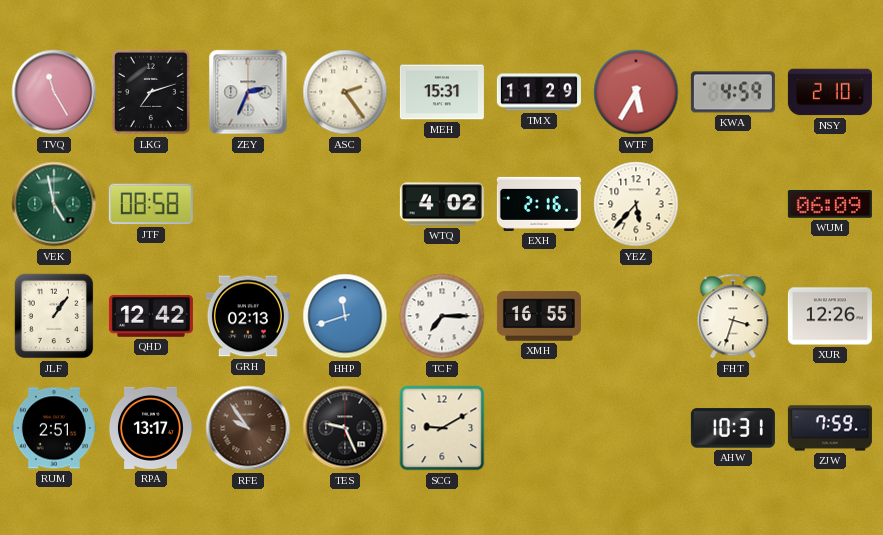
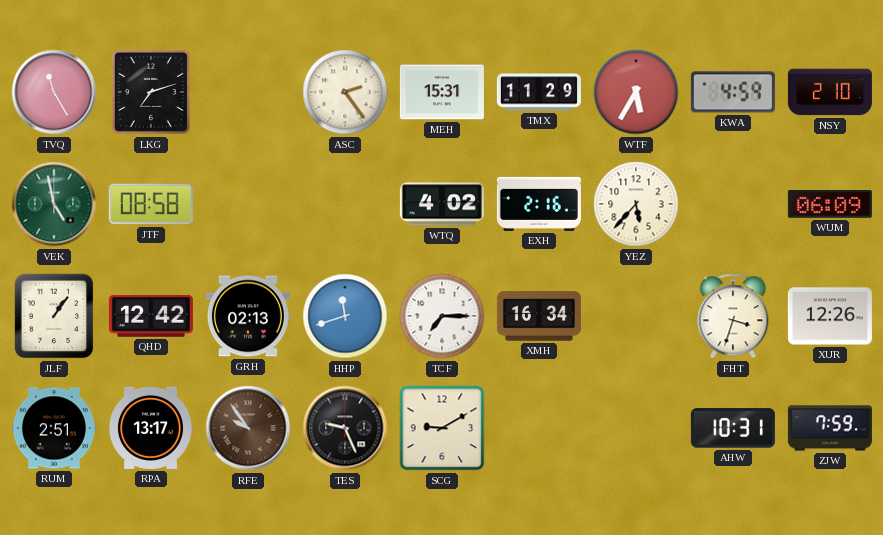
ZEY: 2:34 -> none (248, 92)
XMH: 16:55 -> 16:34 (539, 316)
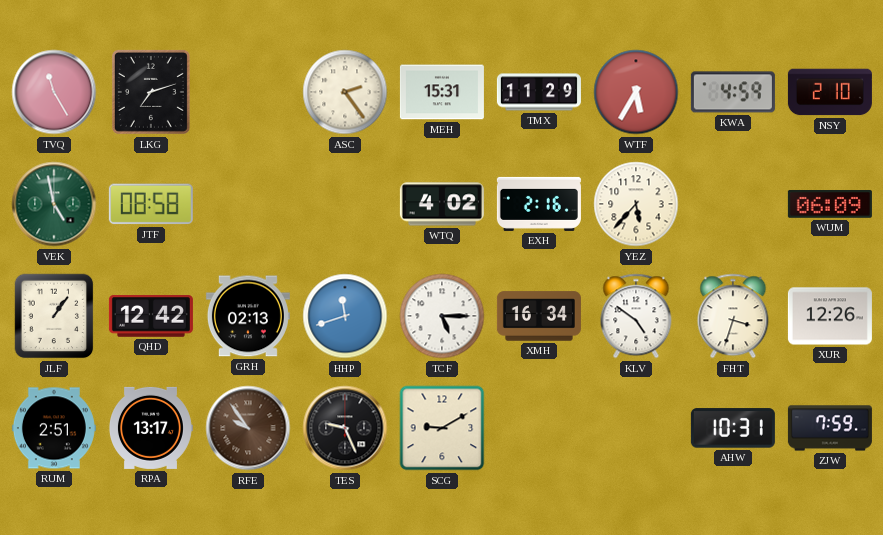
TCF: 7:15 -> 5:15 (442, 316)
KLV: none -> 4:51 (636, 316)
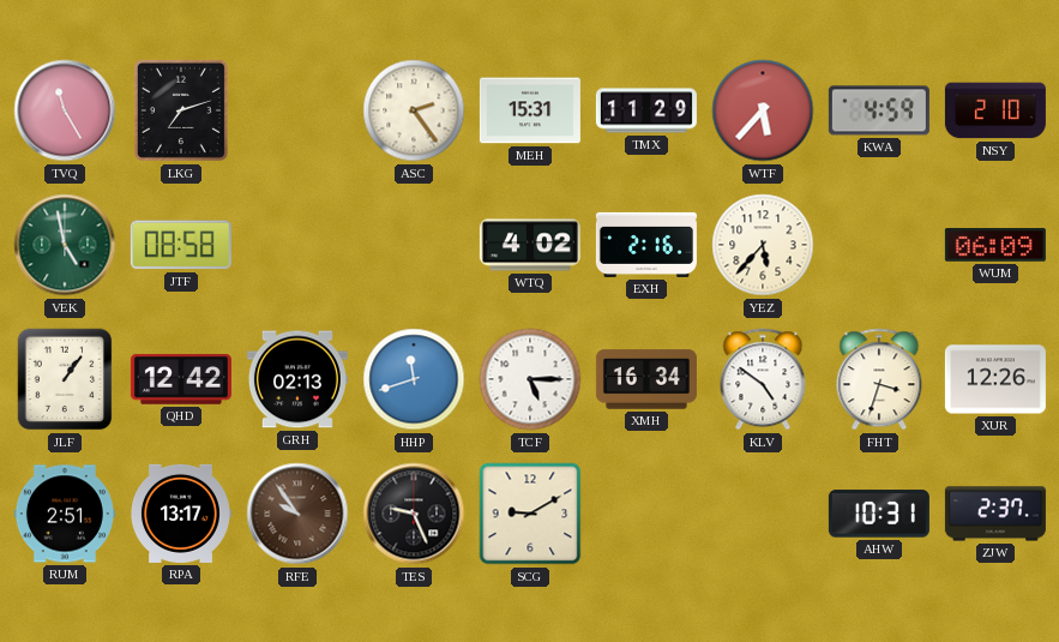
WTF: 5:35 -> 5:37 (763, 110)
ZJW: 7:59 -> 2:37 (995, 514)
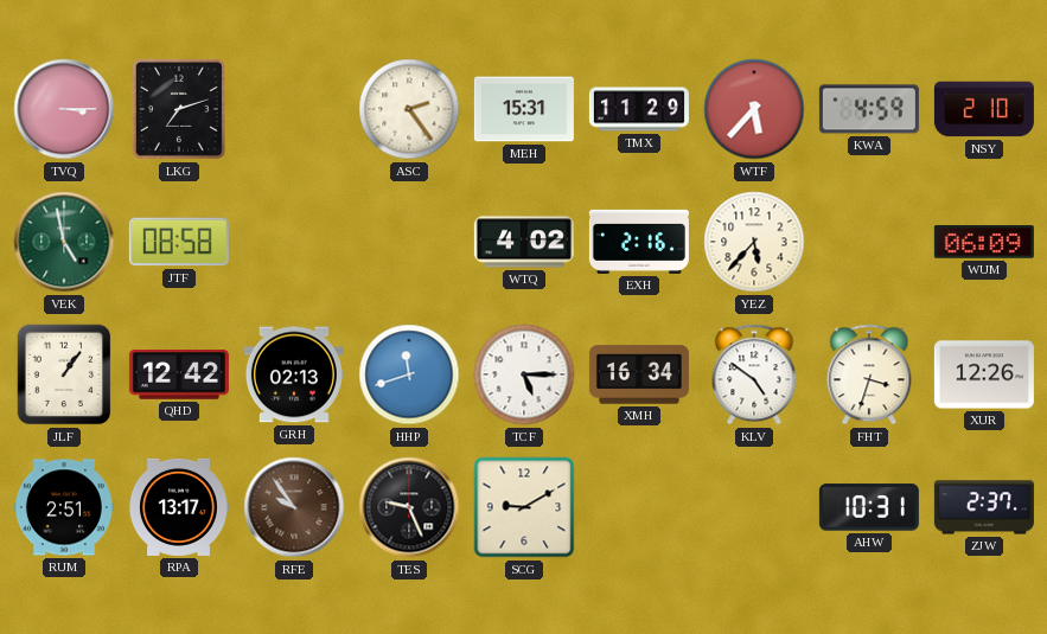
TVQ: 11:25 -> 3:15 (64, 109)
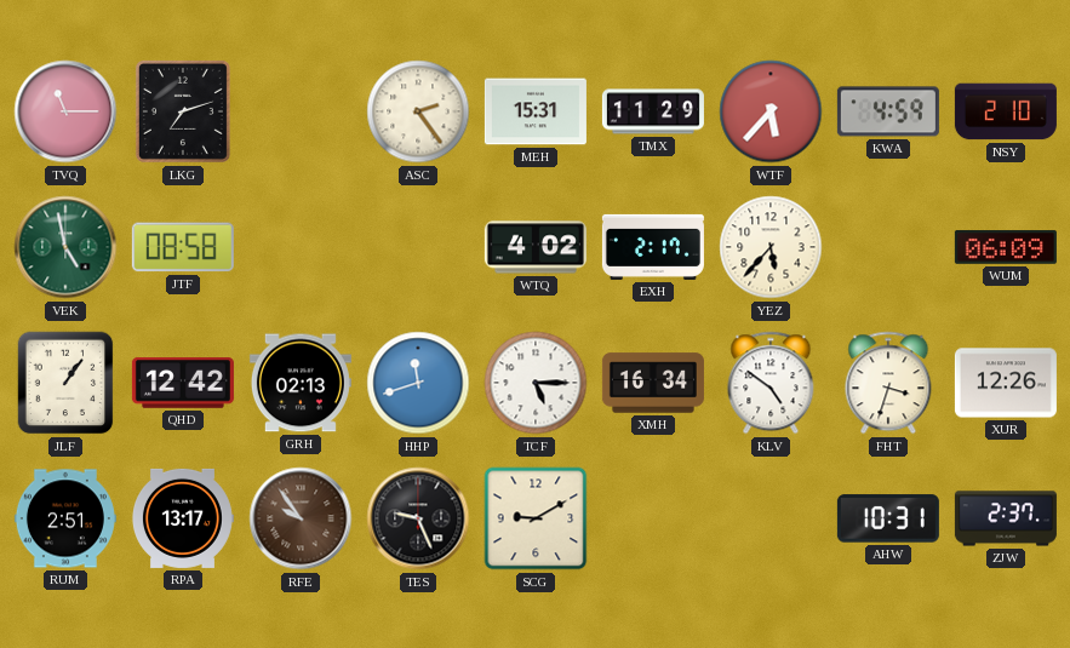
TVQ: 3:15 -> 11:15 (65, 111)
EXH: 2:16 -> 2:17 (653, 247)
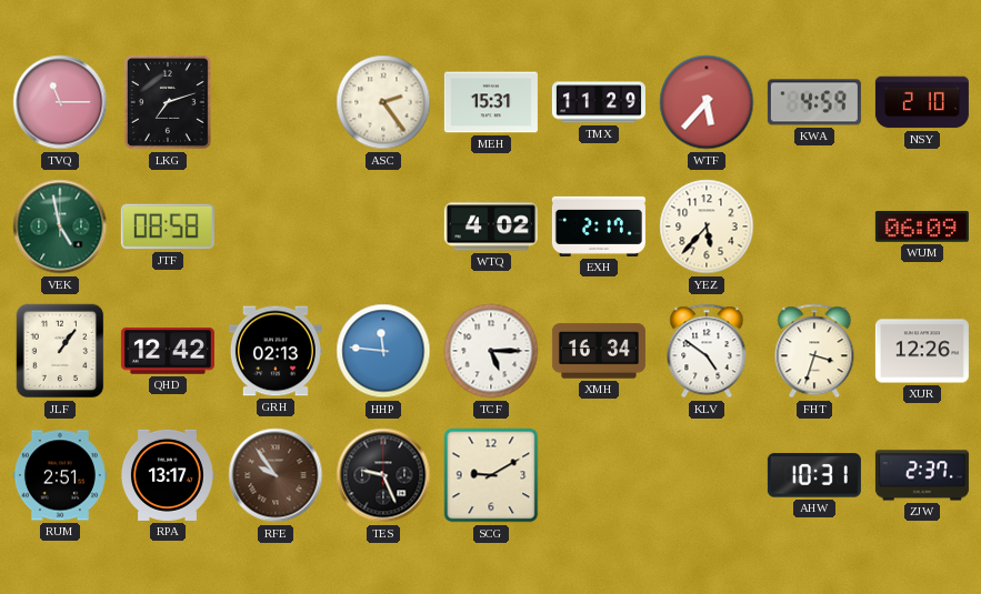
HHP: 11:42 -> 11:46 (383, 351)
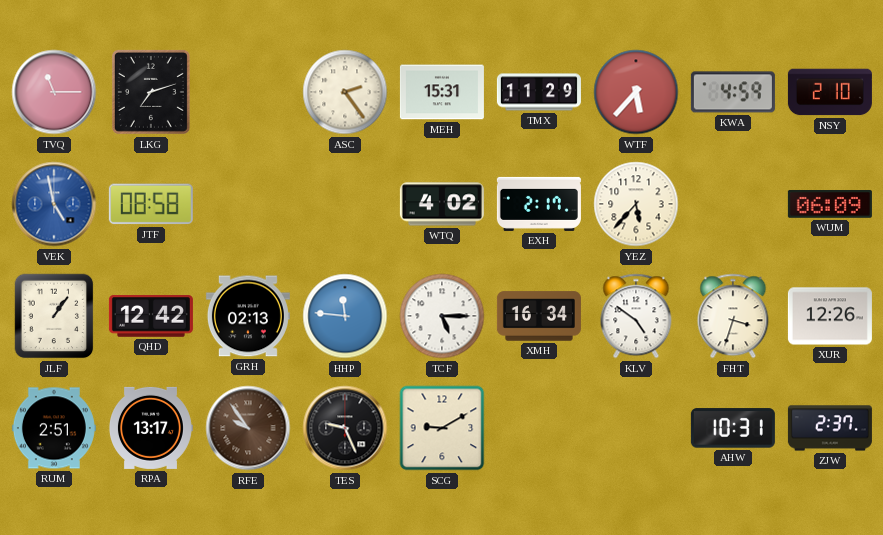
VEK dial: green -> blue (54, 204)
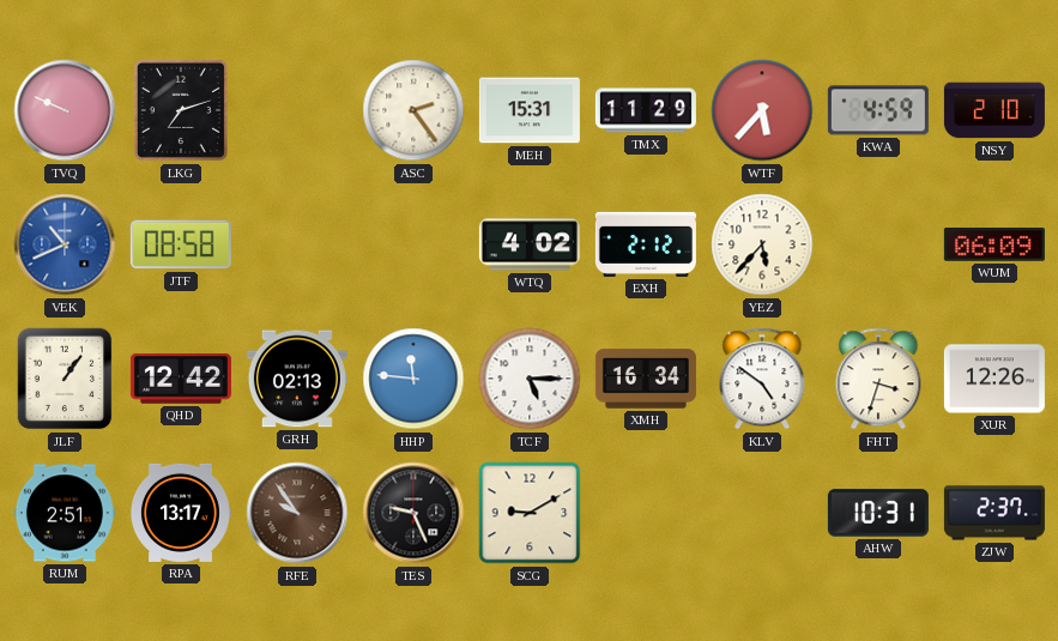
TVQ: 11:15 -> 9:49 (65, 110)
VEK: 4:58 -> 10:41 (65, 244)
EXH: 2:17 -> 2:12 (646, 244)
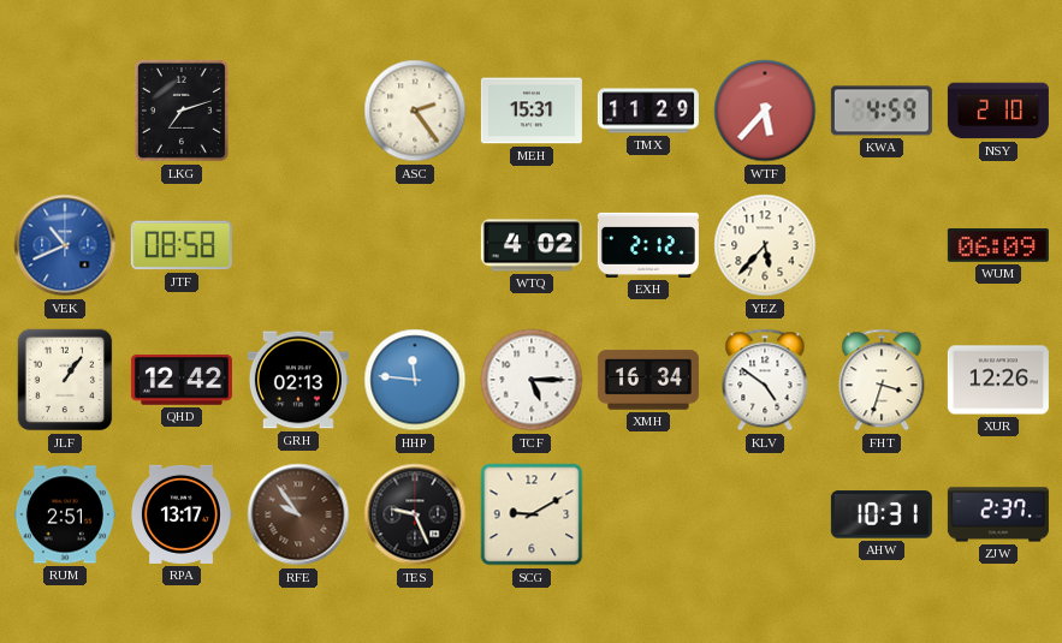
TVQ: 9:49 -> none (65, 110)
